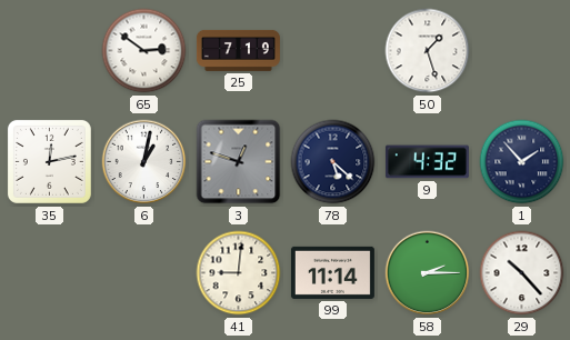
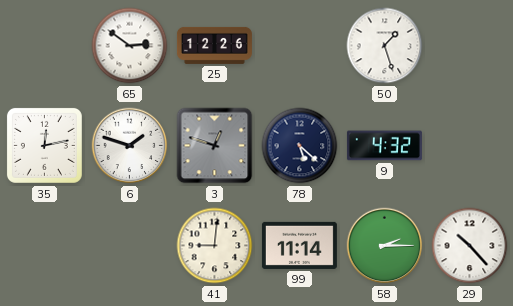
25: 7:19 -> 12:26 (214, 45)
6: 1:02 -> 1:48 (130, 146)
1: 1:53 -> none (522, 162)
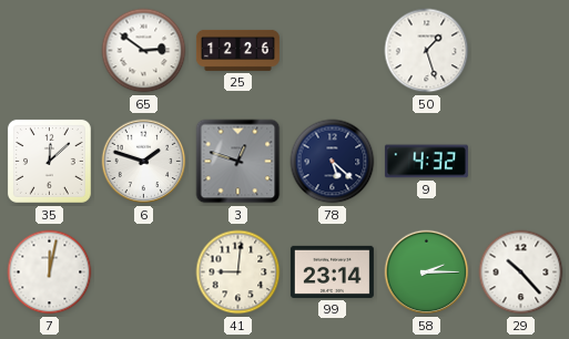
35: 12:13 -> 12:08 (49, 161)
7: none -> 12:02 (50, 273)
99: 11:14 -> 23:14 (332, 271)
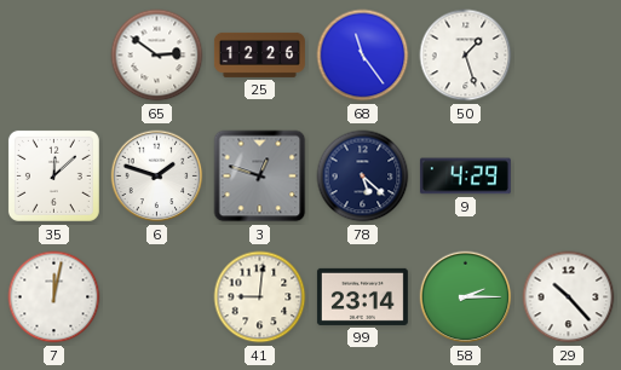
68: none -> 11:24 (363, 56)
9: 4:32 -> 4:29 (465, 177)
